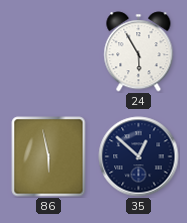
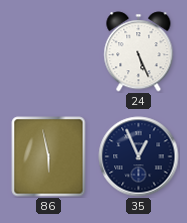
24: 5:55 -> 5:26 (139, 52)
35: 12:52 -> 12:56 (139, 157)
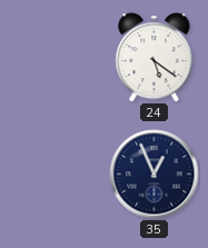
24: 5:26 -> 5:21 (155, 58)
86: 5:58 -> none (49, 157)
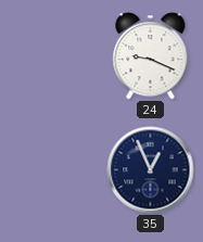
24: 5:21 -> 9:19 (151, 56)
